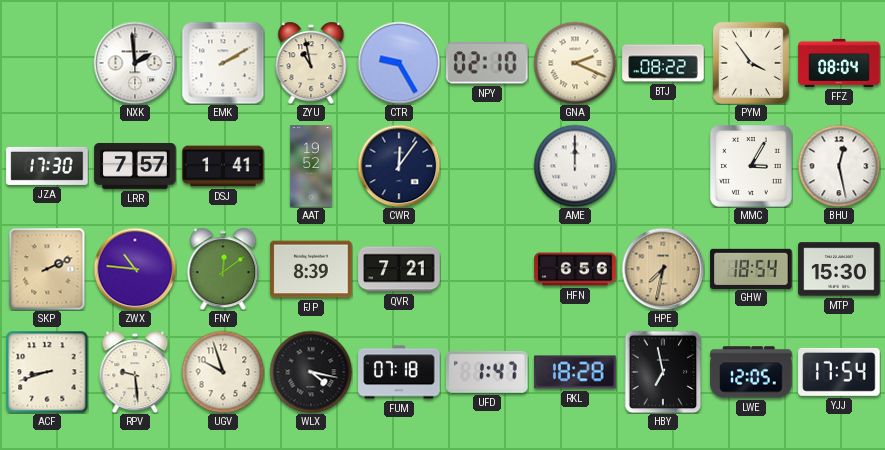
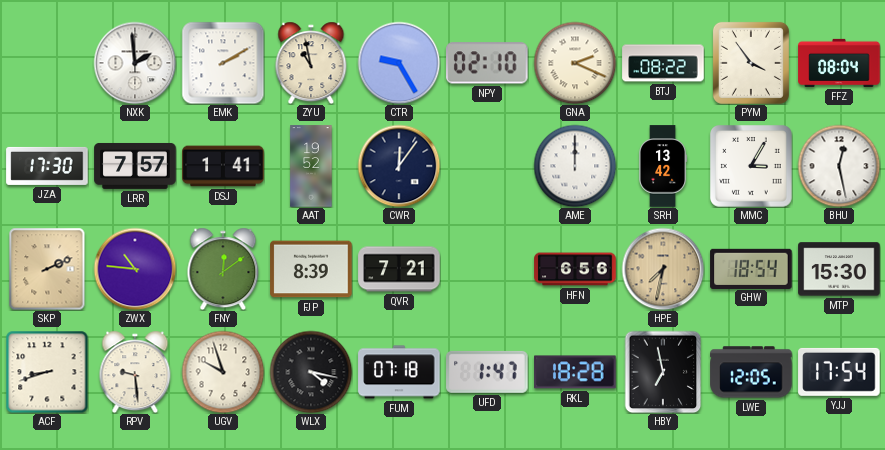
SRH: none -> 13:42 (664, 166)
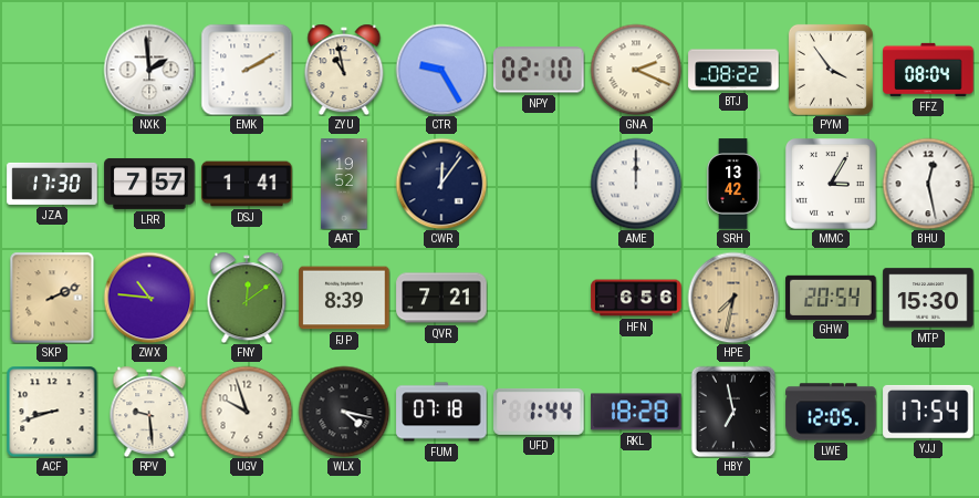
GHW: 18:54 -> 20:54 (831, 297)
UFD: 1:47 -> 1:44 (539, 412)
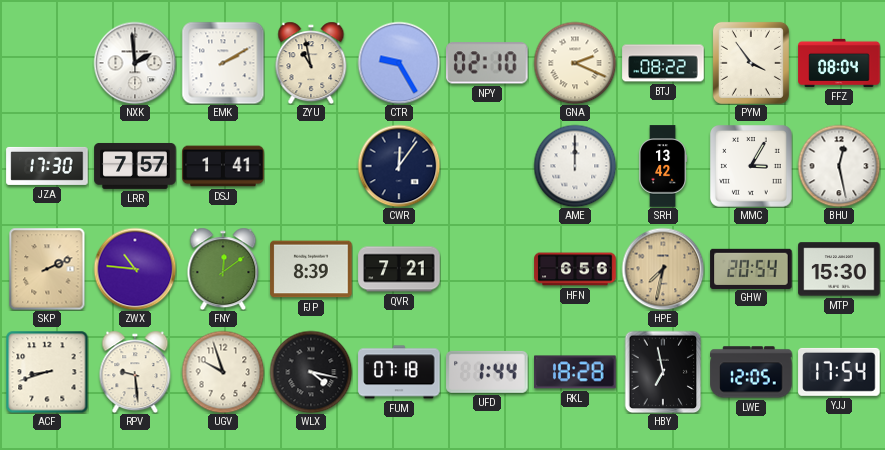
AAT: 19:52 -> none (344, 184)
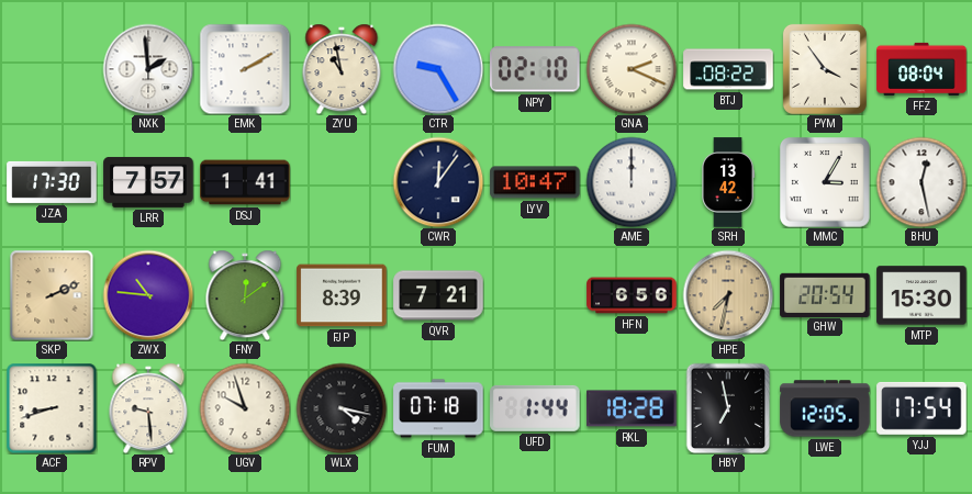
LYV: none -> 10:47 (535, 182)
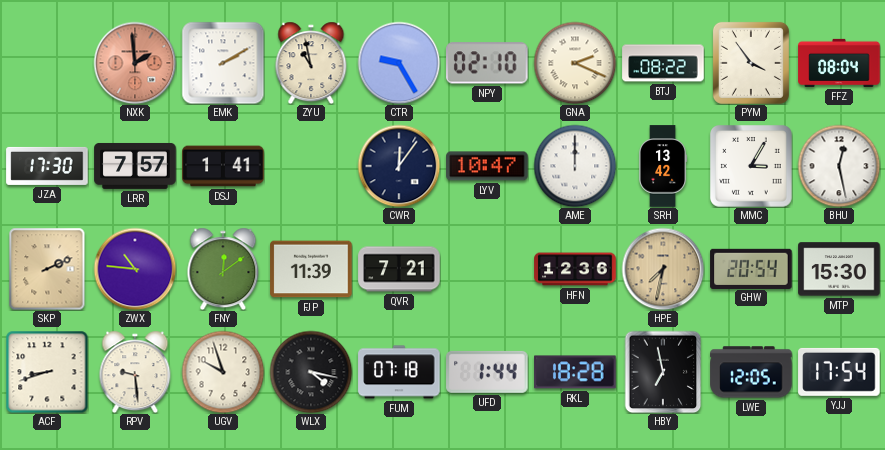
NXK dial: white -> salmon (135, 63)
FJP: 8:39 -> 11:39 (311, 269)
HFN: 6:56 -> 12:36 (575, 269)
